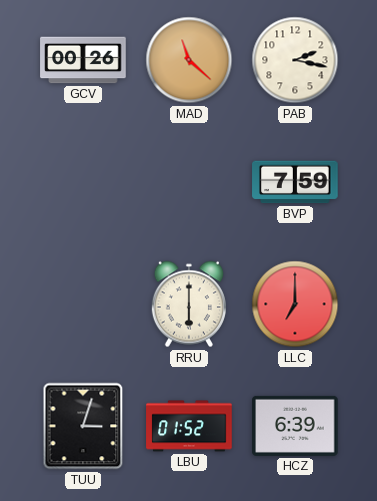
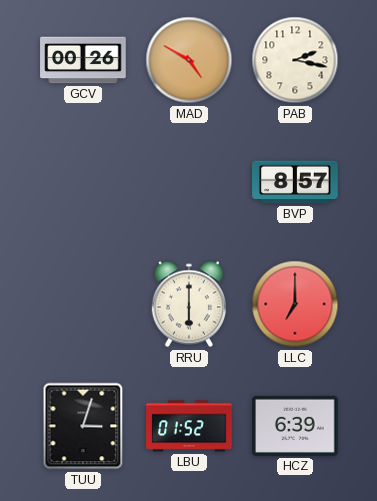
MAD: 11:22 -> 4:50 (189, 60)
BVP: 7:59 -> 8:57 (295, 182)
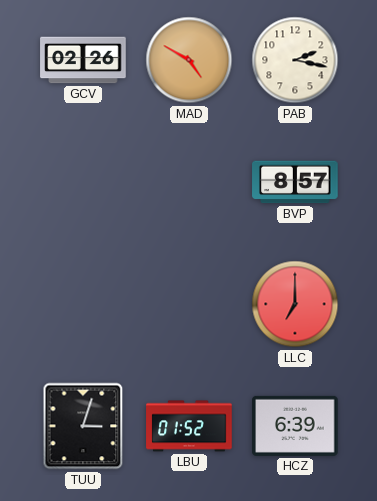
GCV: 00:26 -> 02:26 (83, 60)
RRU: 6:00 -> none (189, 304)
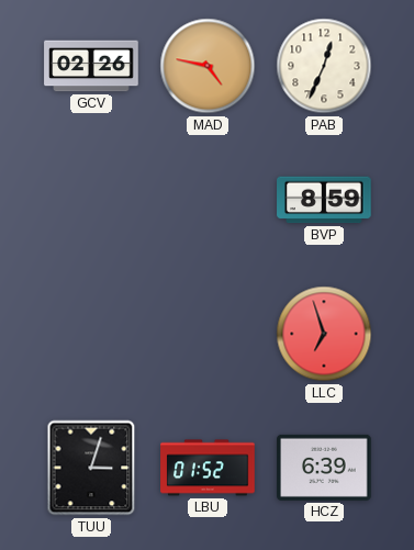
MAD: 4:50 -> 4:47 (208, 66)
PAB: 2:17 -> 12:34 (324, 66)
BVP: 8:57 -> 8:59 (324, 200)
LLC: 7:00 -> 6:57 (324, 334)
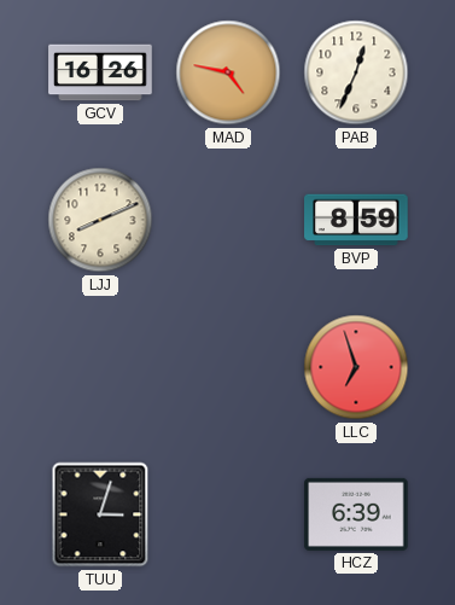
GCV: 02:26 -> 16:26 (100, 72)
LJJ: none -> 8:11 (100, 220)
LBU: 01:52 -> none (208, 468)
